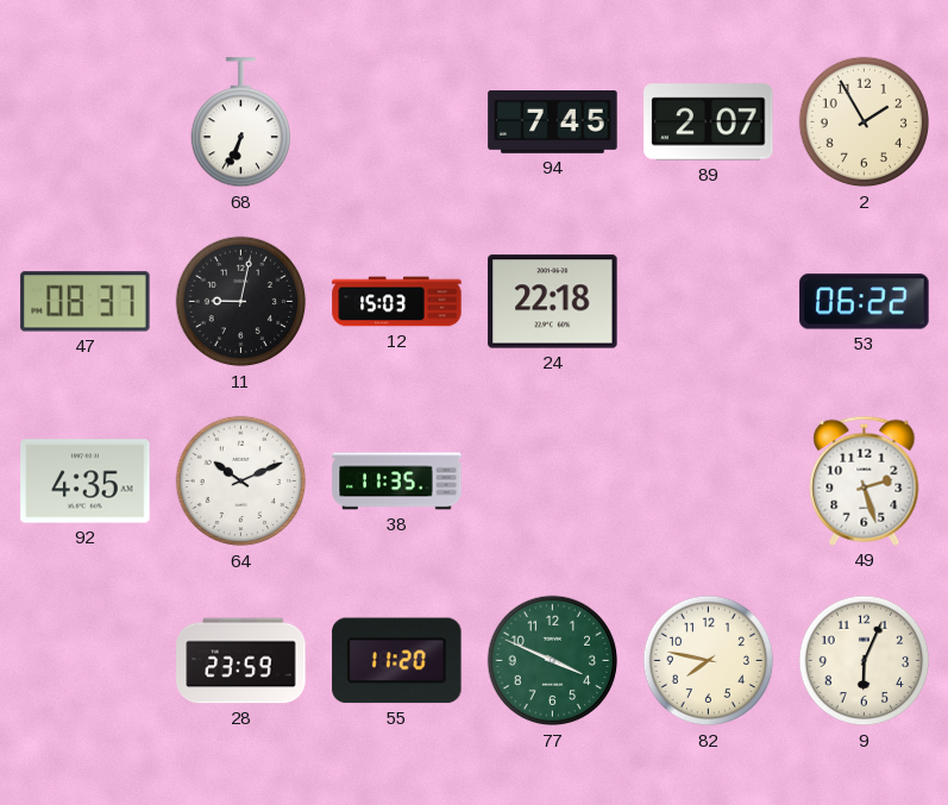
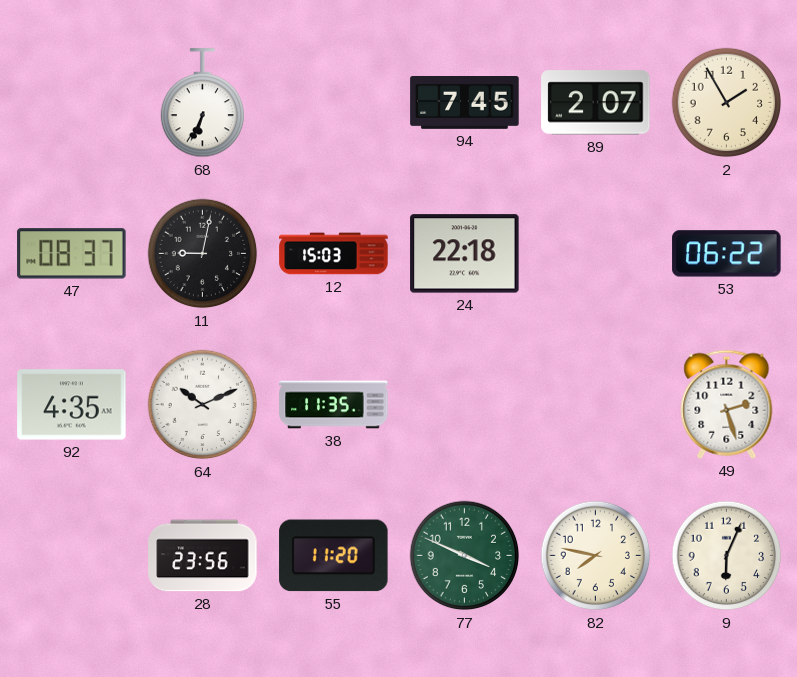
28: 23:59 -> 23:56 (203, 556)
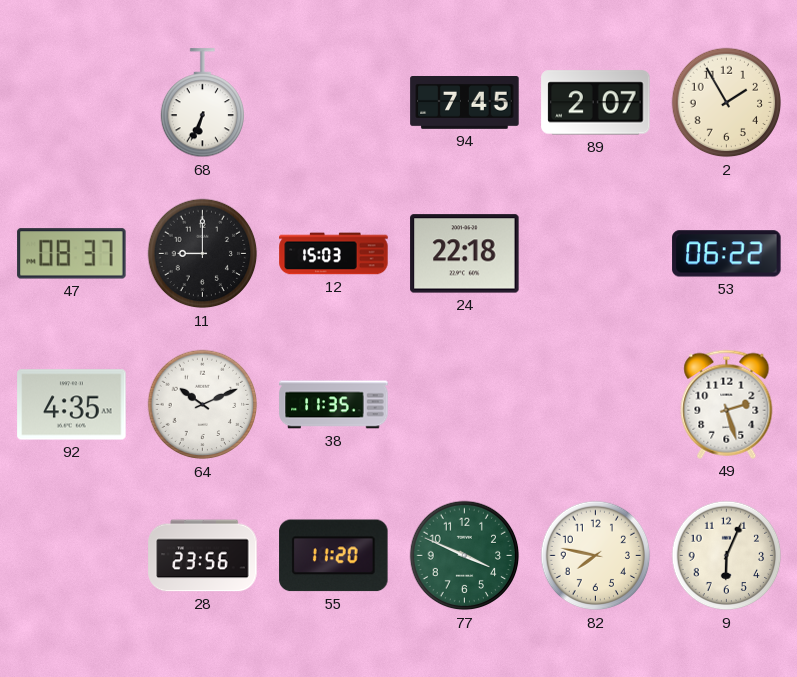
11: 9:02 -> 9:00 (203, 254)
